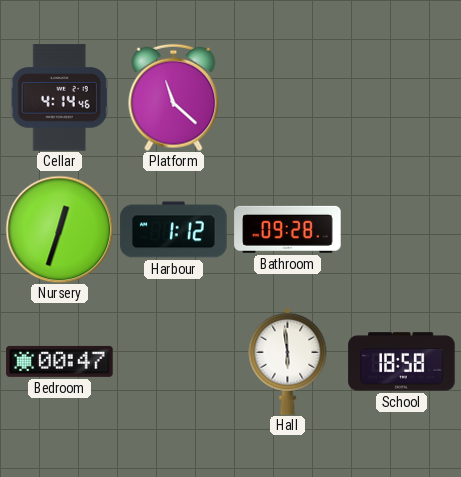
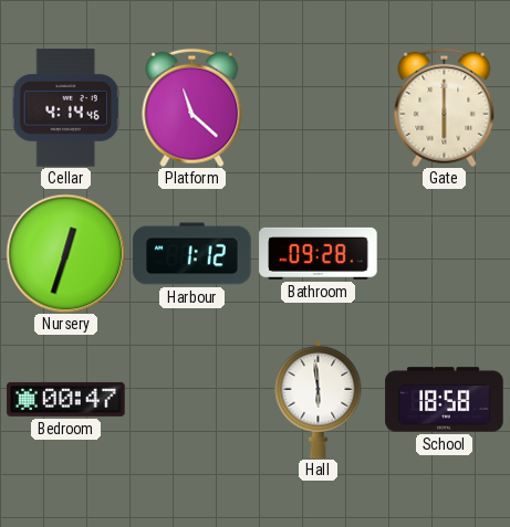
Gate: none -> 6:00 (445, 107)
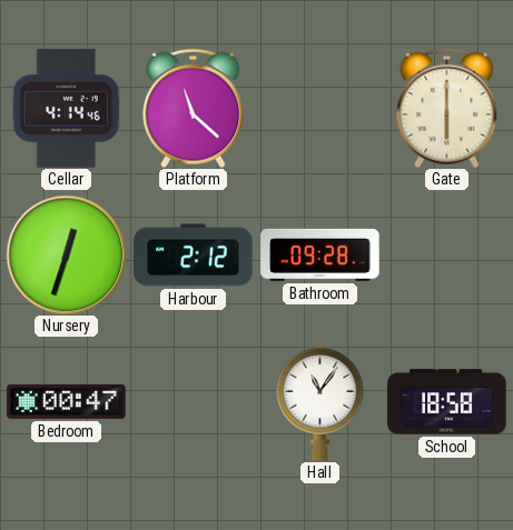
Harbour: 1:12 -> 2:12 (194, 256)
Hall: 5:59 -> 11:06 (320, 401)
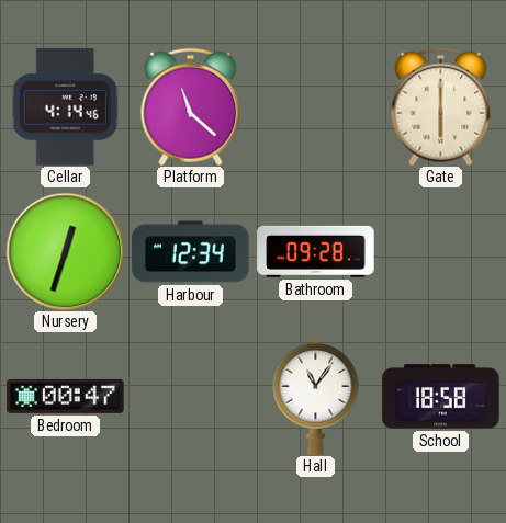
Harbour: 2:12 -> 12:34 (191, 252)
